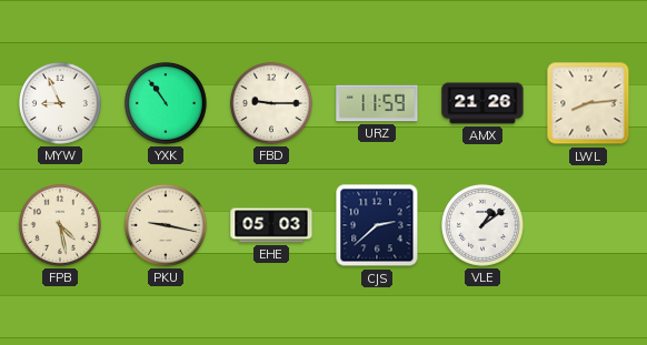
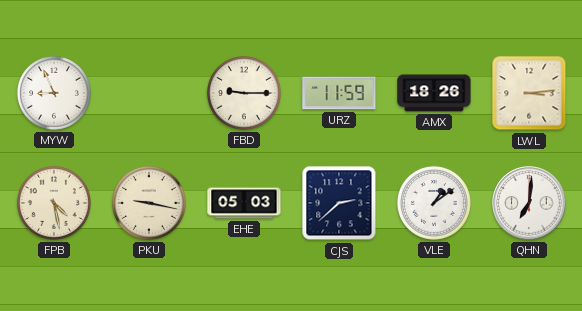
YXK: 10:54 -> none (166, 103)
AMX: 21:26 -> 18:26 (434, 93)
LWL: 8:14 -> 3:14 (529, 93)
QHN: none -> 7:01 (529, 203)
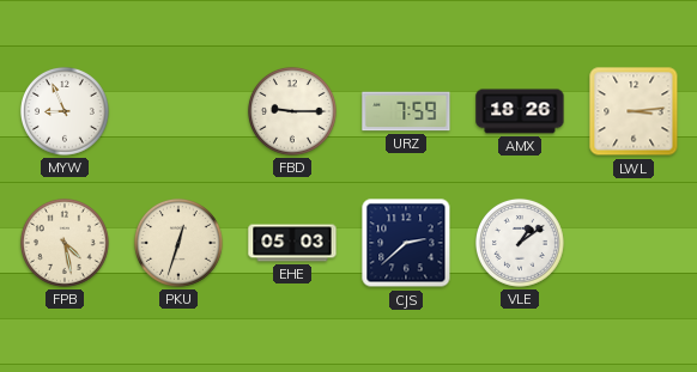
URZ: 11:59 -> 7:59 (406, 111)
PKU: 9:17 -> 12:33 (178, 243)
QHN: 7:01 -> none (529, 203)
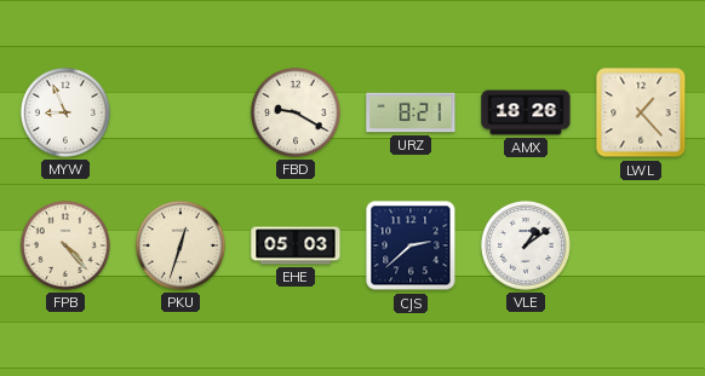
FBD: 9:15 -> 9:20 (296, 112)
URZ: 7:59 -> 8:21 (411, 112)
LWL: 3:14 -> 1:23 (641, 112)
FPB: 4:28 -> 4:23 (65, 245)
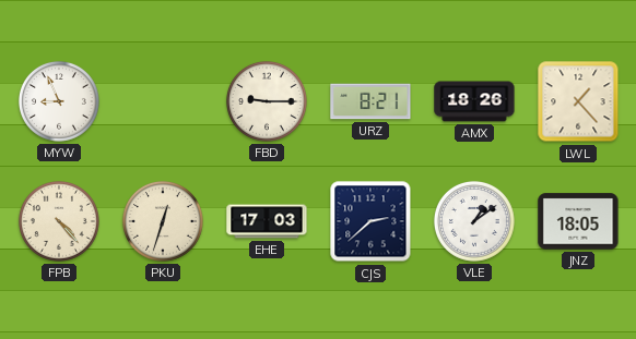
FBD: 9:20 -> 9:15 (267, 101)
EHE: 05:03 -> 17:03 (267, 221)
JNZ: none -> 18:05 (578, 221)
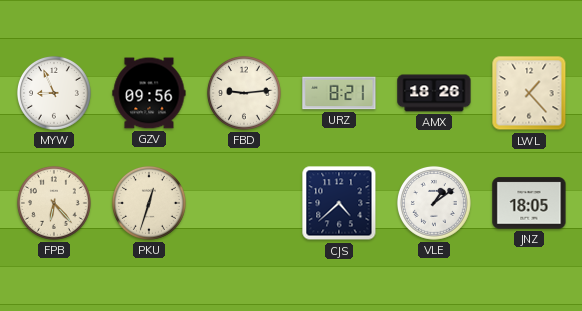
GZV: none -> 09:56 (149, 93)
FBD: 9:15 -> 9:14 (244, 93)
FPB: 4:23 -> 6:23 (54, 203)
EHE: 17:03 -> none (267, 221)
CJS: 2:38 -> 4:38 (339, 203)
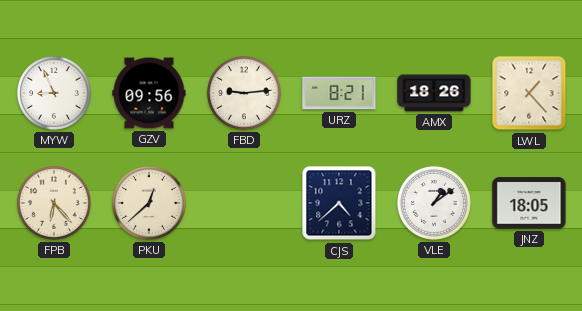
PKU: 12:33 -> 12:38 (149, 203)
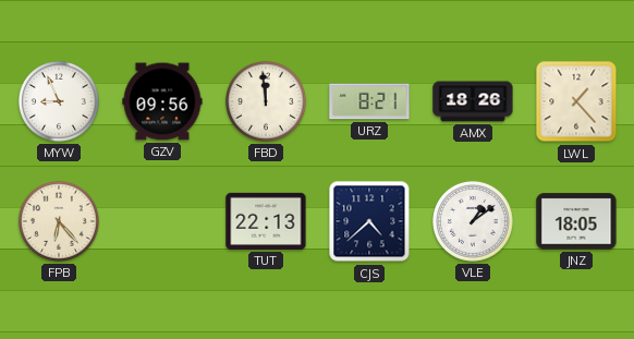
FBD: 9:14 -> 11:59 (266, 101)
PKU: 12:38 -> none (149, 203)
TUT: none -> 22:13 (266, 221)
